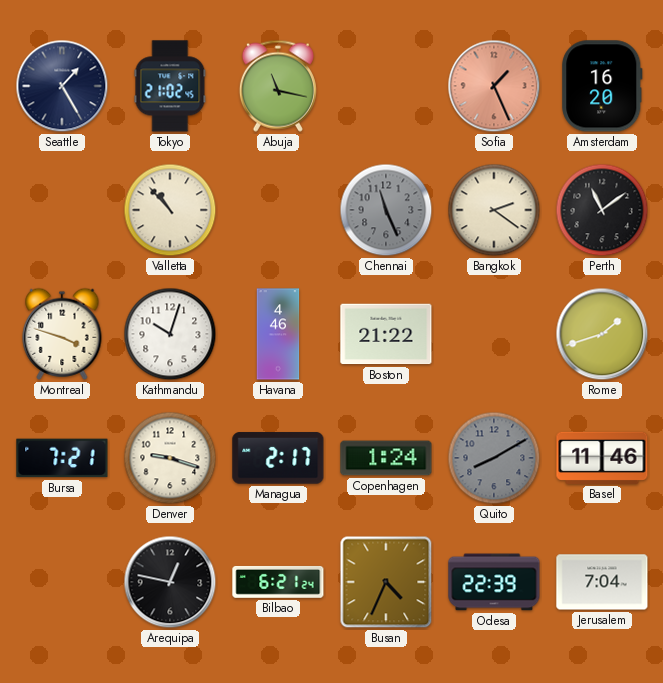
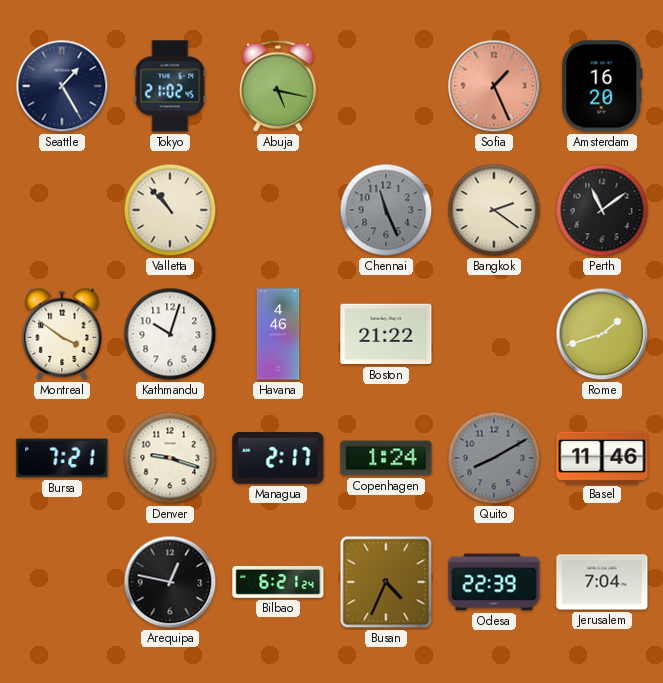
Abuja: 11:17 -> 5:17 (278, 86)
Montreal: 3:48 -> 3:51 (62, 334)
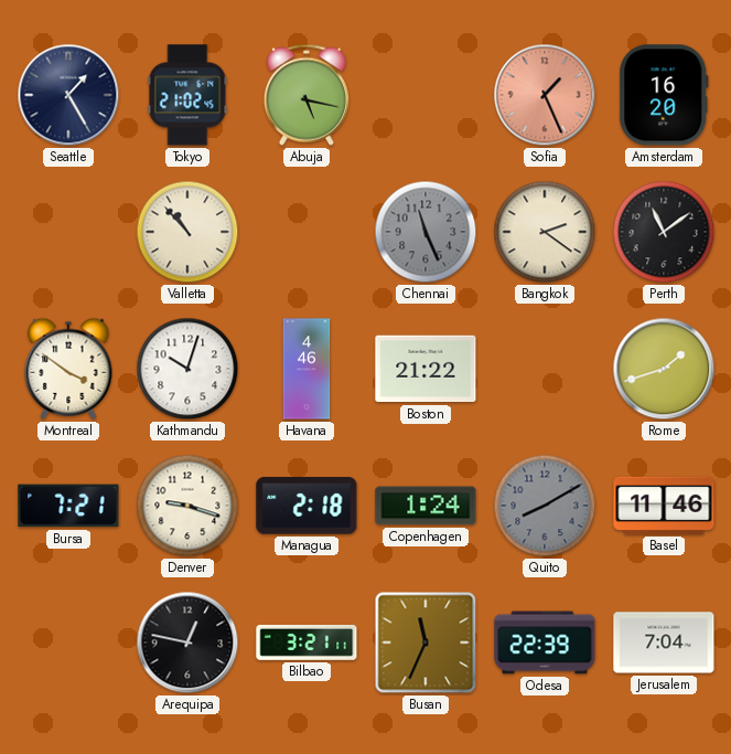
Managua: 2:17 -> 2:18 (307, 506)
Bilbao: 6:21 -> 3:21 (307, 643)
Busan: 4:34 -> 11:34 (426, 643)
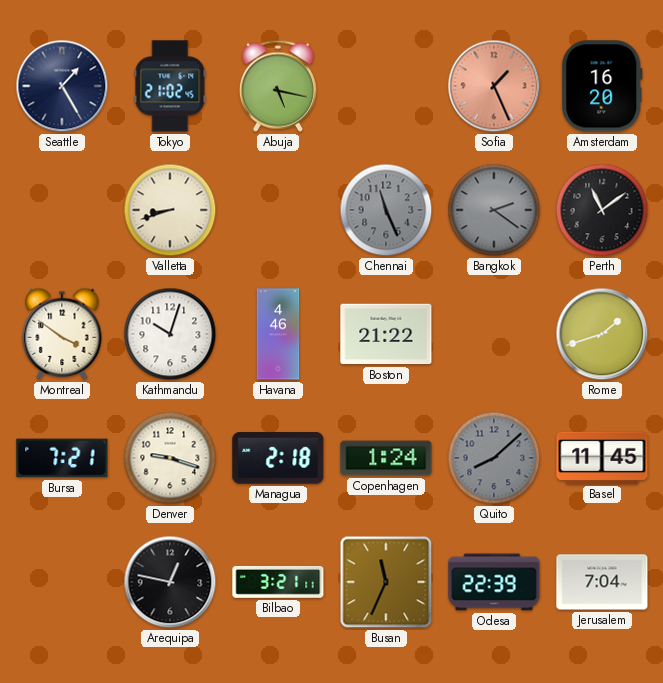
Valletta: 10:53 -> 8:42 (170, 210)
Bangkok dial: cream -> grey (494, 210)
Quito: 8:10 -> 8:08 (494, 458)
Basel: 11:46 -> 11:45 (602, 458)
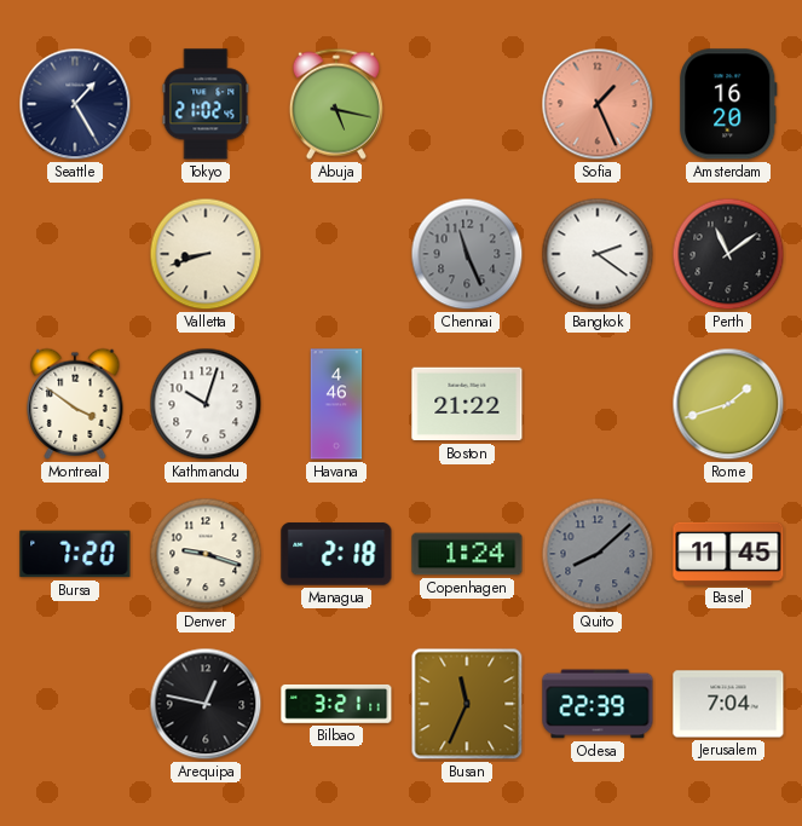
Bangkok dial: grey -> white (598, 254)
Bursa: 7:21 -> 7:20 (75, 554)
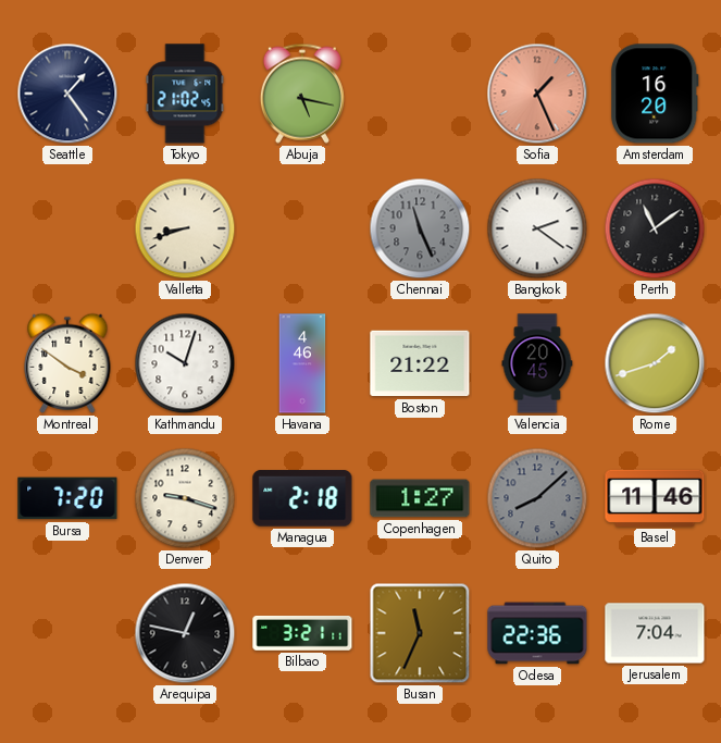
Seattle: 1:25 -> 1:24 (67, 94)
Valencia: none -> 20:45 (537, 363)
Copenhagen: 1:24 -> 1:27 (420, 498)
Basel: 11:45 -> 11:46 (655, 498)
Odesa: 22:39 -> 22:36 (537, 633)
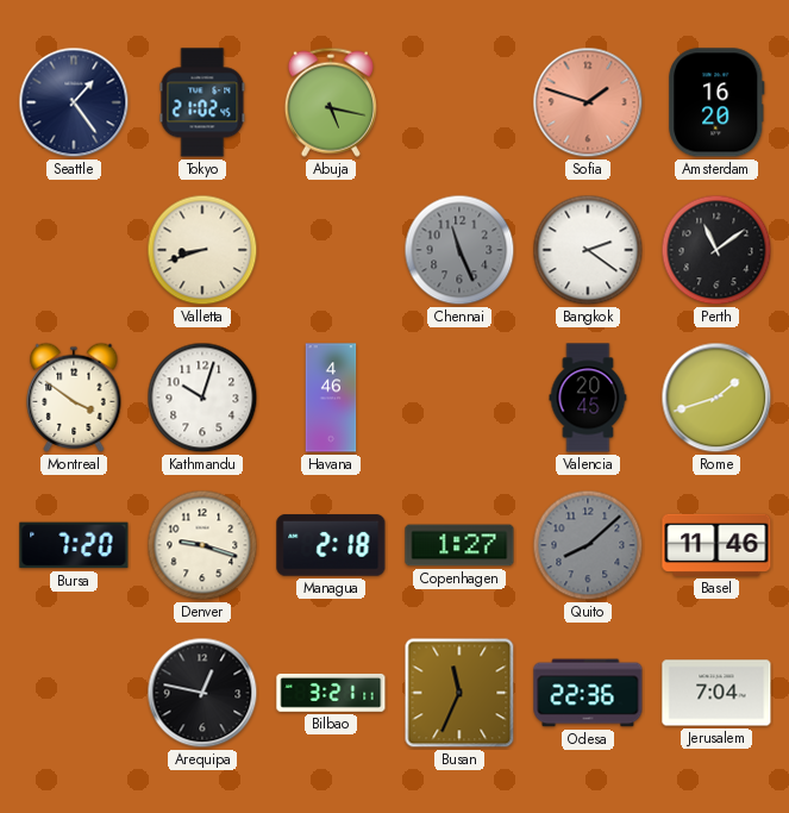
Sofia: 1:26 -> 1:48 (588, 102)
Boston: 21:22 -> none (420, 363)
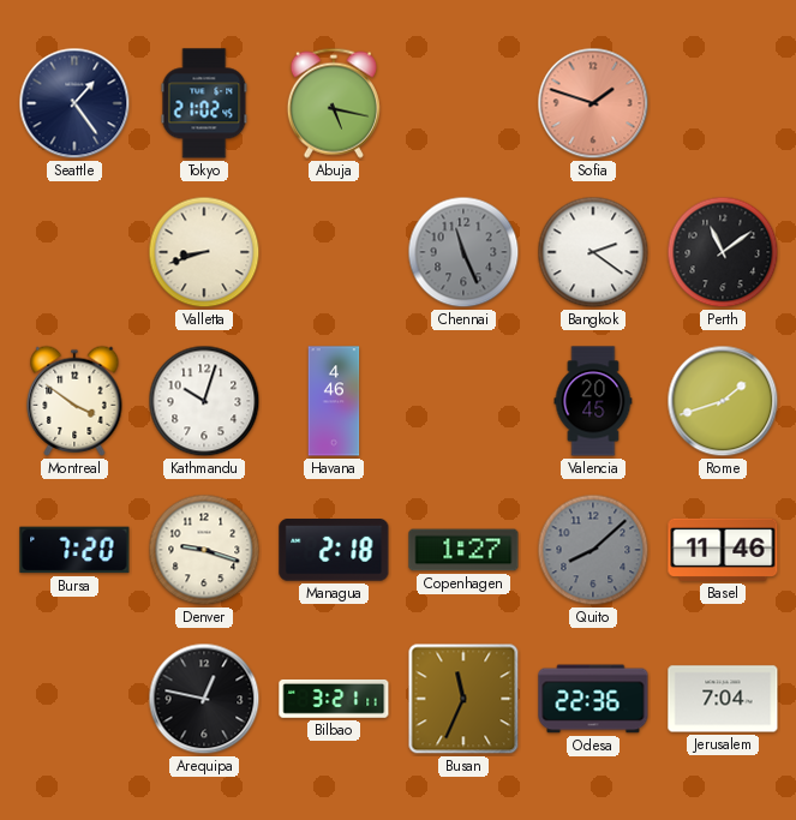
Amsterdam: 16:20 -> none (716, 102)
